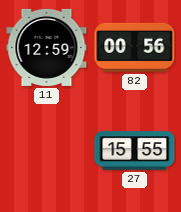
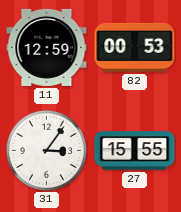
82: 00:56 -> 00:53 (135, 47)
31: none -> 3:06 (46, 150)
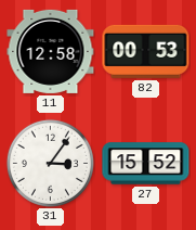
11: 12:59 -> 12:58 (51, 51)
27: 15:55 -> 15:52 (146, 164)
